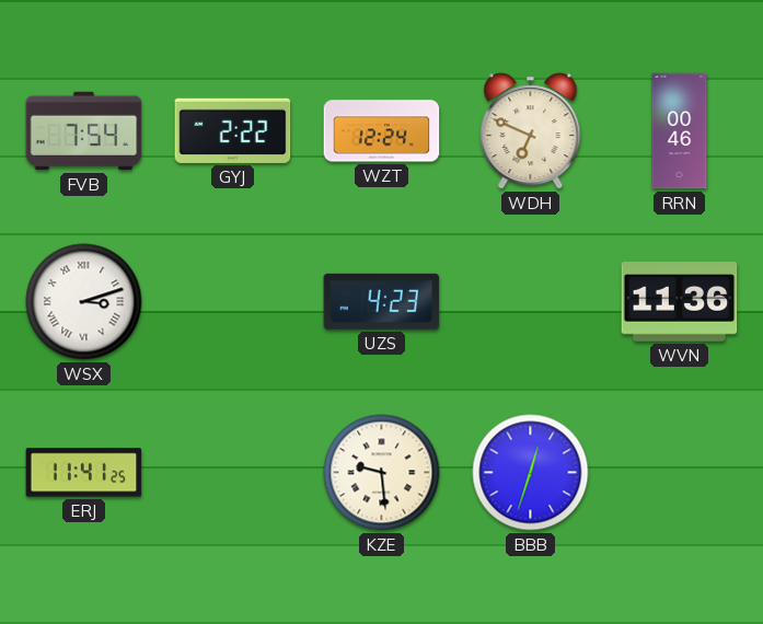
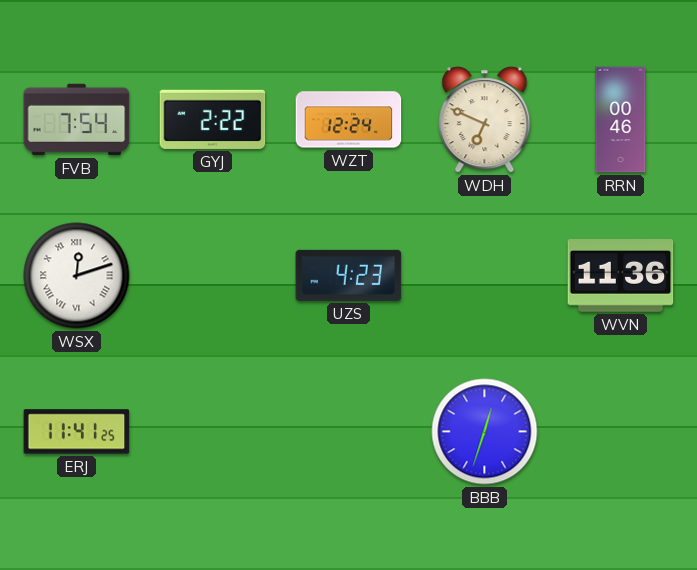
WSX: 3:12 -> 12:12 (77, 276)
KZE: 9:29 -> none (382, 473)
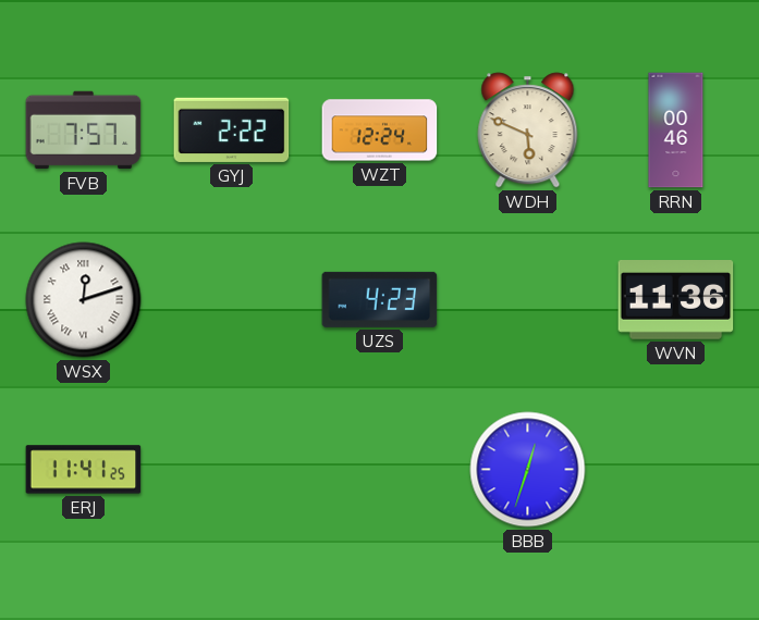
FVB: 7:54 -> 7:57 (84, 131)
WDH: 6:49 -> 5:49 (528, 131)
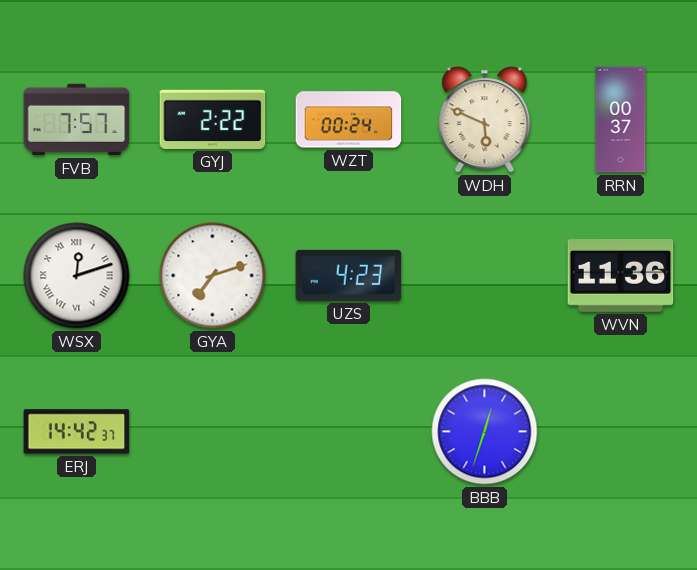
WZT: 12:24 -> 00:24 (349, 120)
RRN: 00:46 -> 00:37 (621, 120)
GYA: none -> 7:12 (213, 276)
ERJ: 11:41 -> 14:42 (77, 432)
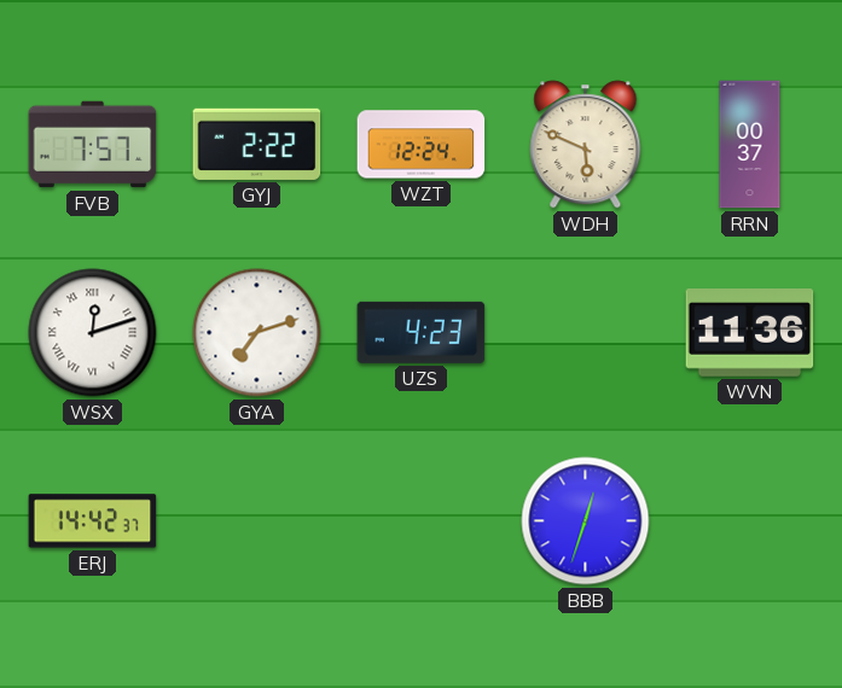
WZT: 00:24 -> 12:24 (422, 145)
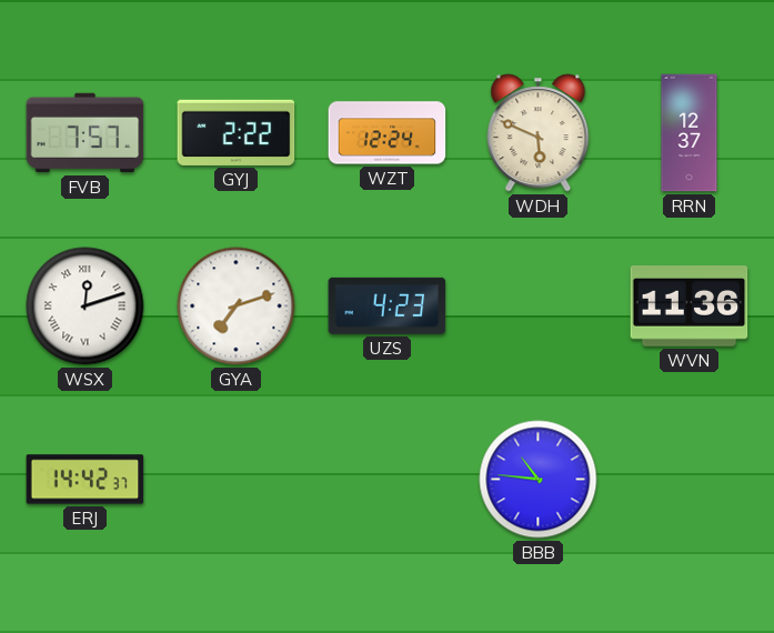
RRN: 00:37 -> 12:37 (690, 133)
BBB: 12:33 -> 10:46 (539, 480)
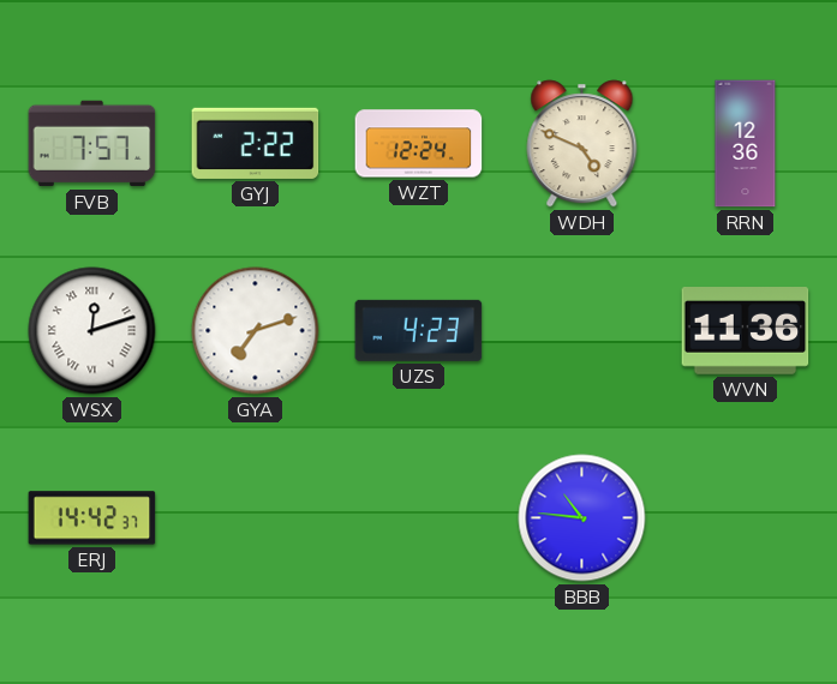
WDH: 5:49 -> 4:49 (582, 144)
RRN: 12:37 -> 12:36 (746, 144)
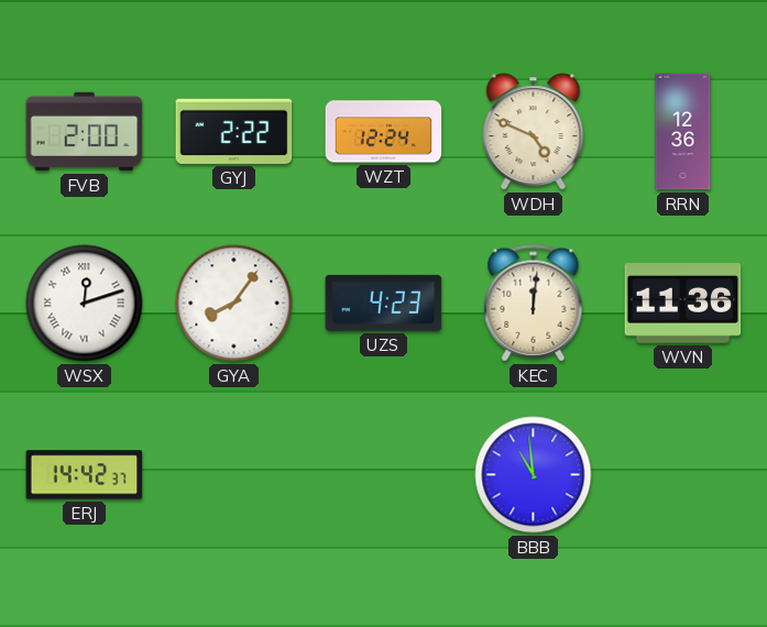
FVB: 7:57 -> 2:00 (85, 132)
GYA: 7:12 -> 8:06 (234, 304)
KEC: none -> 12:01 (534, 304)
BBB: 10:46 -> 10:59 (534, 475)
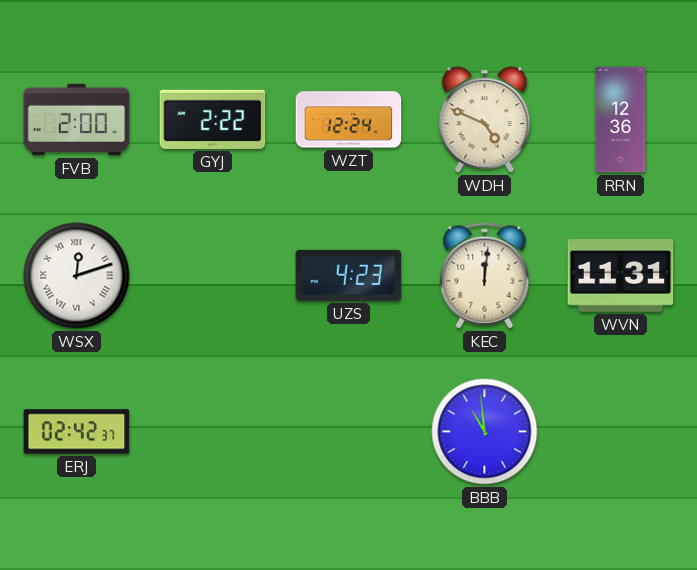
GYA: 8:06 -> none (234, 304)
WVN: 11:36 -> 11:31 (621, 276)
ERJ: 14:42 -> 02:42 (77, 432)
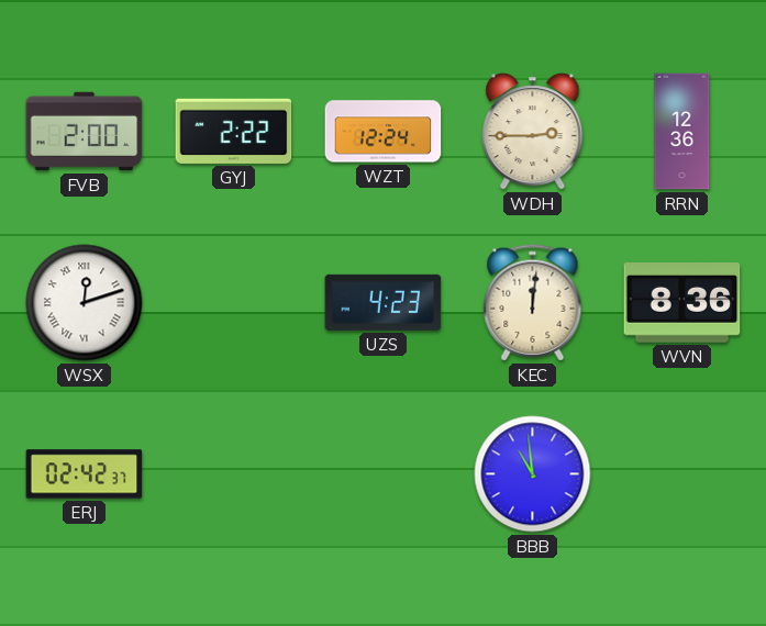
WDH: 4:49 -> 2:45 (533, 132)
WVN: 11:31 -> 8:36 (682, 303)
